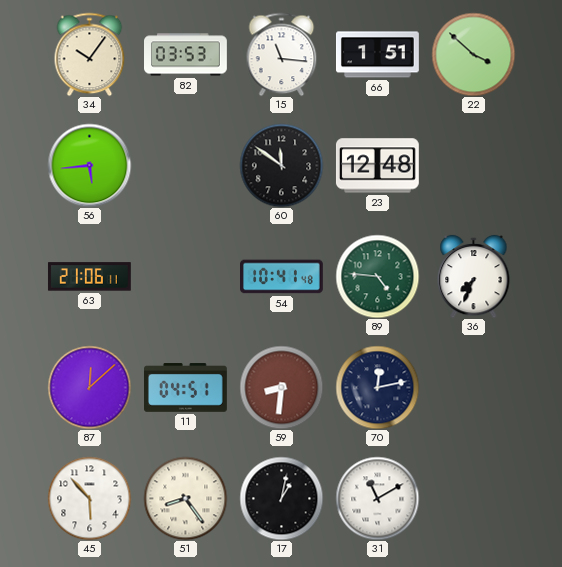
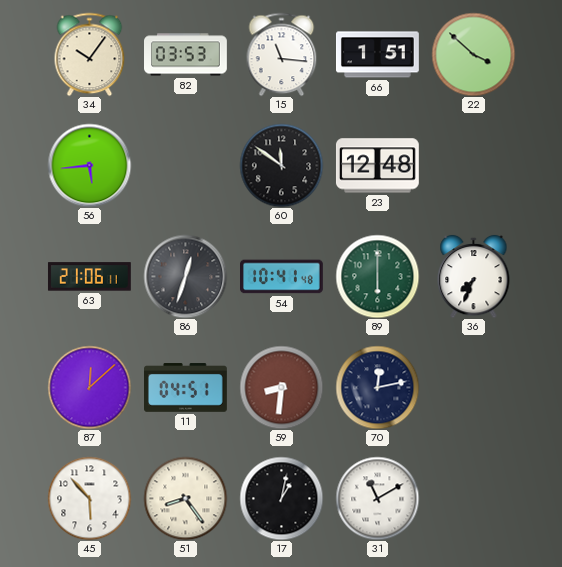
86: none -> 12:33 (185, 276)
89: 4:46 -> 6:00 (377, 276)
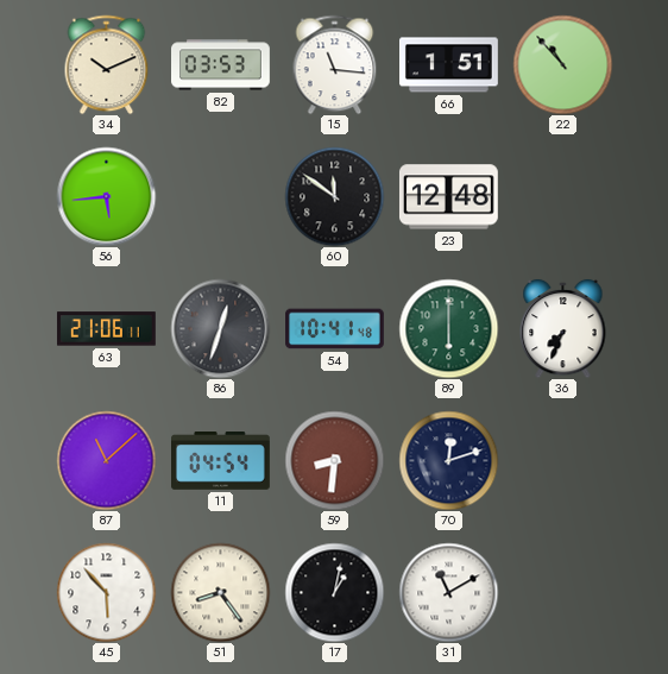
34: 10:06 -> 10:11 (107, 64)
22: 3:52 -> 10:53 (562, 64)
87: 12:08 -> 11:08 (106, 460)
11: 04:51 -> 04:54 (221, 461)
70: 12:13 -> 12:12 (448, 460)
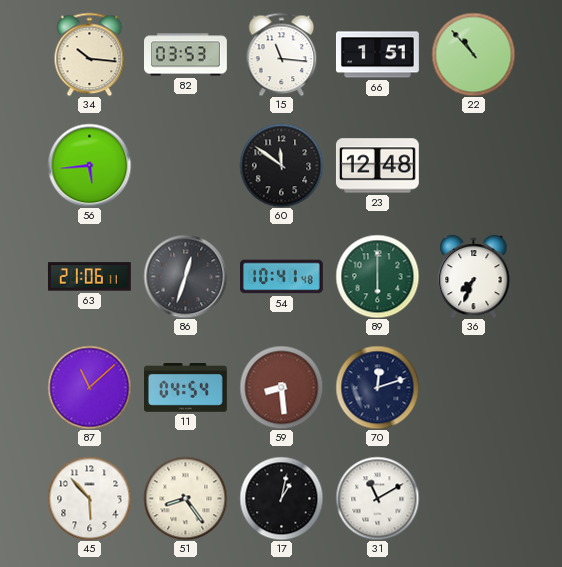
34: 10:11 -> 10:16 (90, 54)
59: 8:31 -> 8:29 (281, 387)
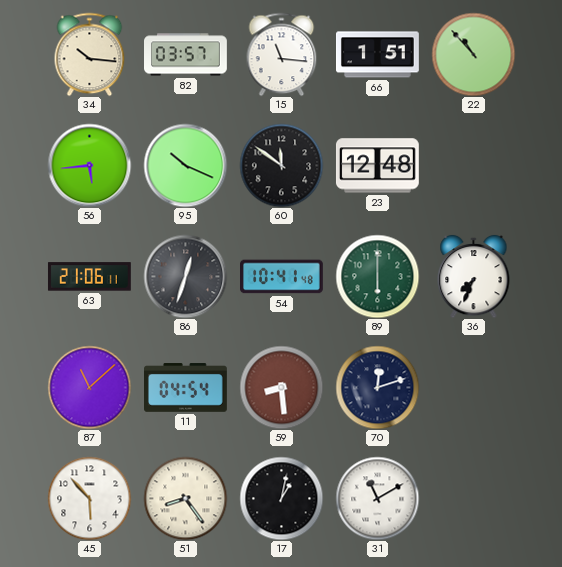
82: 03:53 -> 03:57 (186, 55)
95: none -> 10:19 (185, 165)
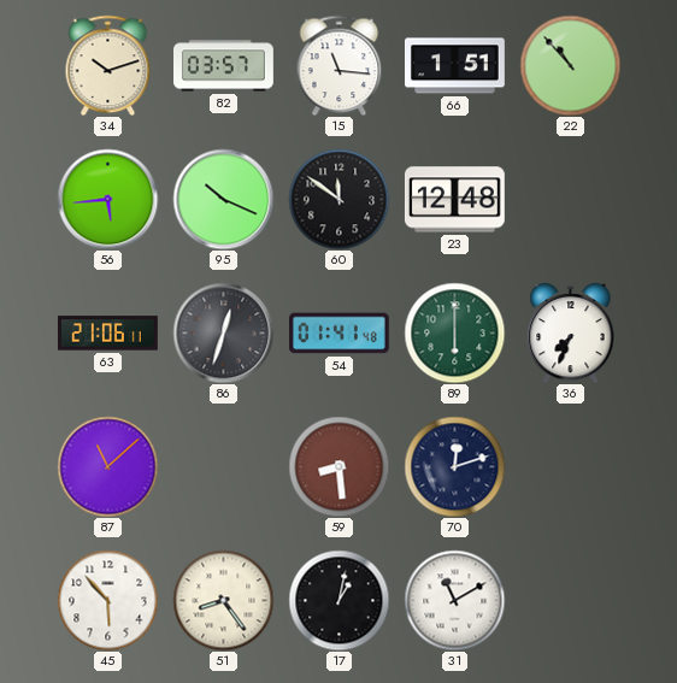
34: 10:16 -> 10:12 (108, 65)
54: 10:41 -> 01:41 (340, 334)
11: 04:54 -> none (186, 388)
